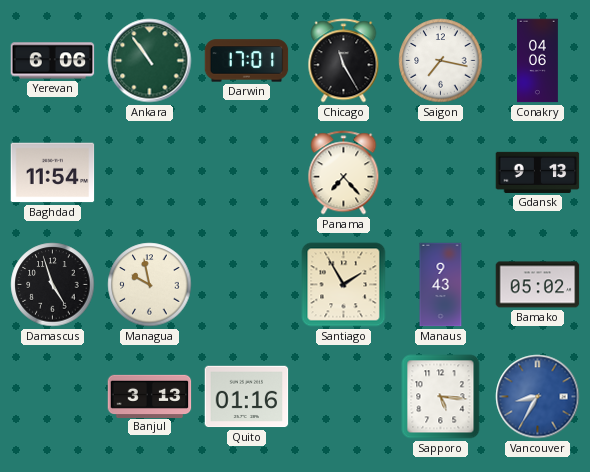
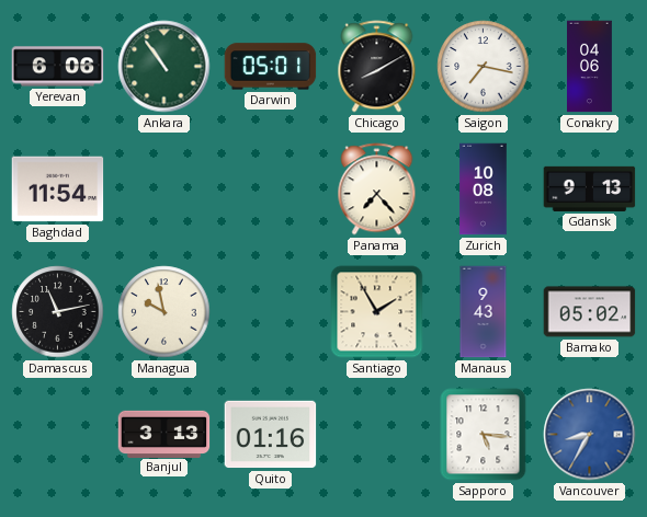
Darwin: 17:01 -> 05:01 (271, 67)
Chicago: 11:25 -> 8:10 (377, 67)
Zurich: none -> 10:08 (484, 189)
Damascus: 4:57 -> 11:13 (58, 312)
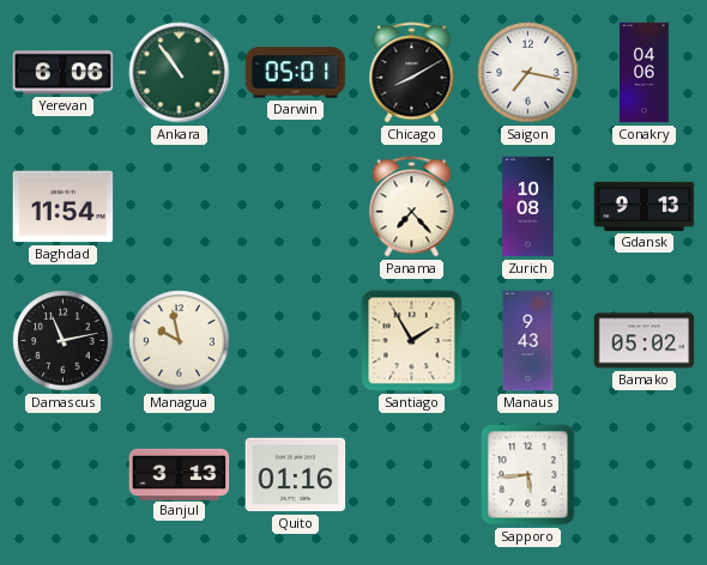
Sapporo: 5:16 -> 5:44 (528, 475)
Vancouver: 8:35 -> none (590, 435)
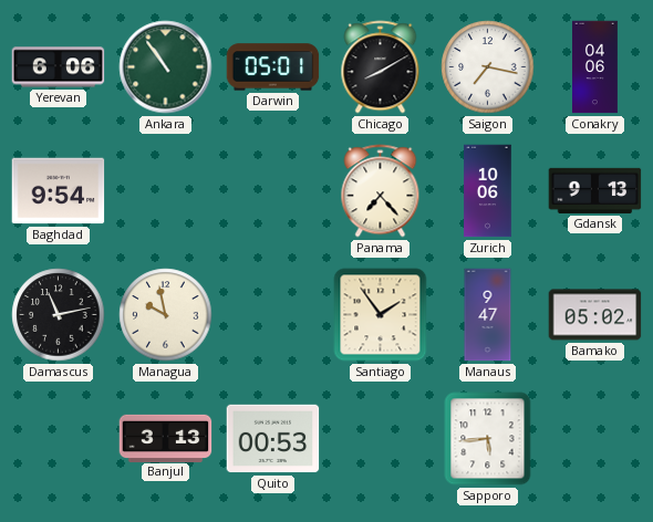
Baghdad: 11:54 -> 9:54 (59, 191)
Zurich: 10:08 -> 10:06 (488, 191)
Santiago: 1:55 -> 1:54 (381, 315)
Manaus: 9:43 -> 9:47 (488, 315)
Quito: 01:16 -> 00:53 (273, 439)
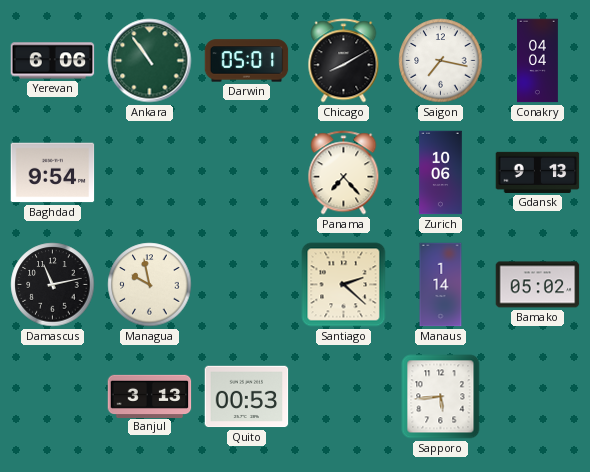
Conakry: 04:06 -> 04:04 (538, 61)
Santiago: 1:54 -> 2:22 (344, 285)
Manaus: 9:47 -> 1:14 (441, 285)
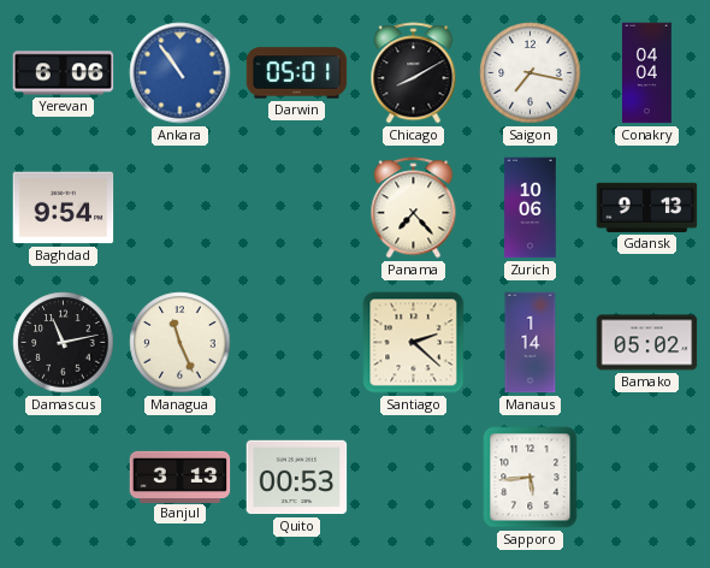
Ankara dial: green -> blue (181, 73)
Managua: 9:58 -> 11:26 (181, 343)
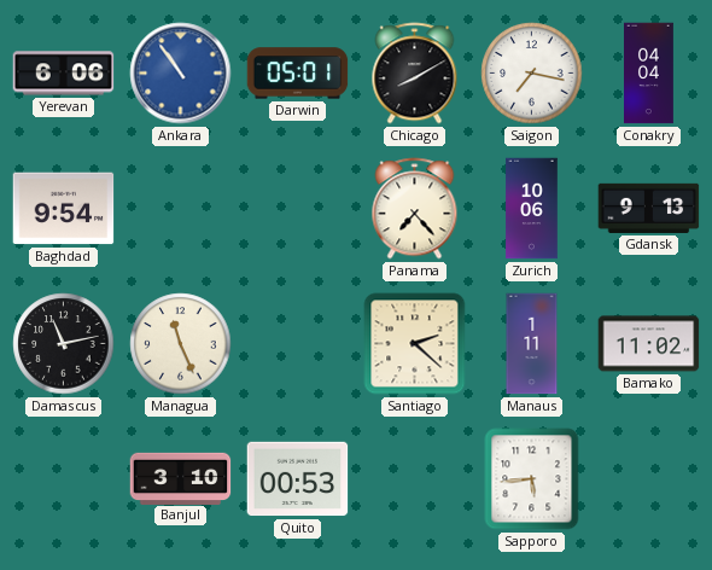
Manaus: 1:14 -> 1:11 (532, 344)
Bamako: 05:02 -> 11:02 (649, 344)
Banjul: 3:13 -> 3:10 (181, 478)
